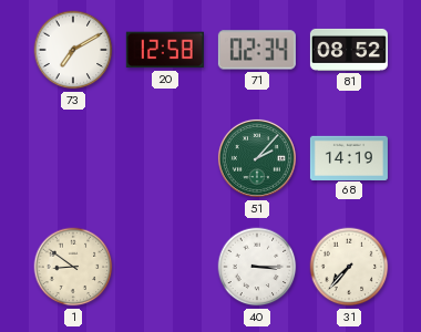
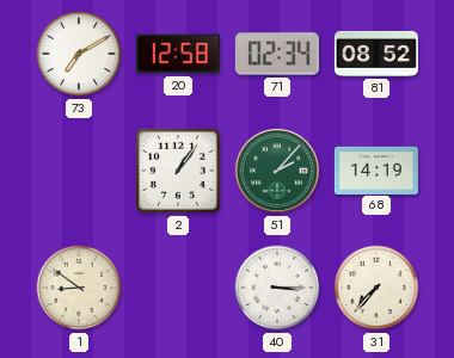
2: none -> 1:06 (178, 171)
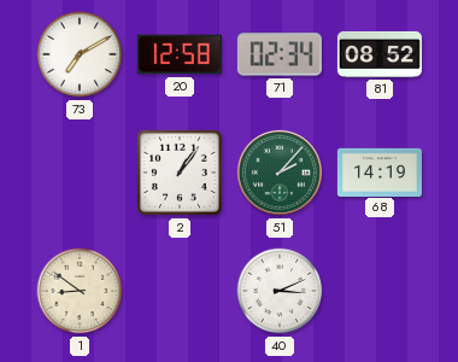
40: 3:15 -> 3:11 (280, 291)
31: 7:37 -> none (376, 288)
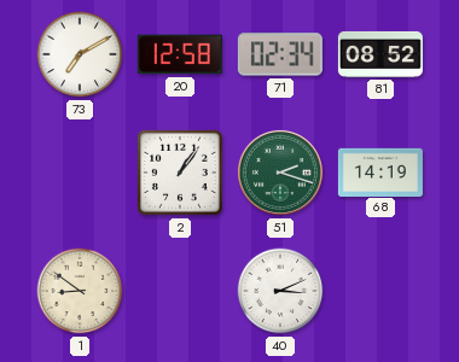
51: 2:07 -> 2:18 (280, 173)
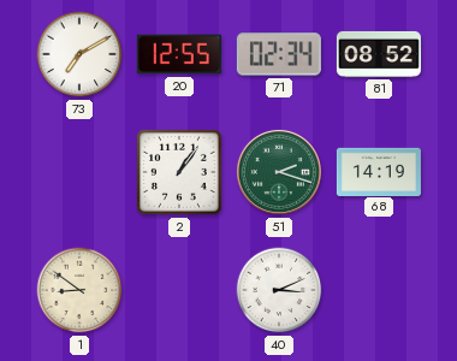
20: 12:58 -> 12:55 (179, 54)
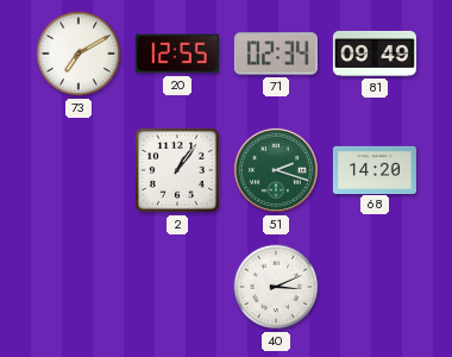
81: 08:52 -> 09:49 (375, 54)
68: 14:19 -> 14:20 (375, 169)
1: 8:51 -> none (79, 290)
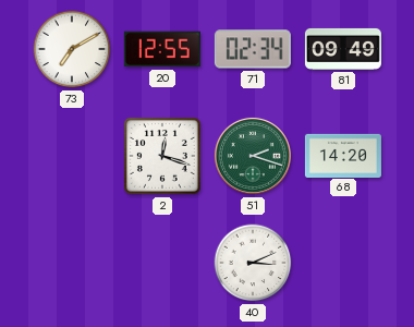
2: 1:06 -> 12:18 (162, 156)
